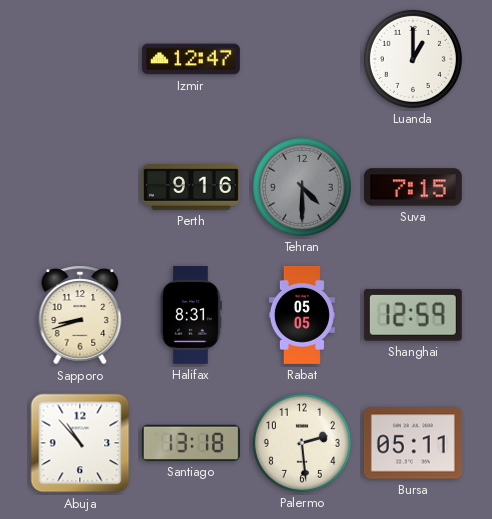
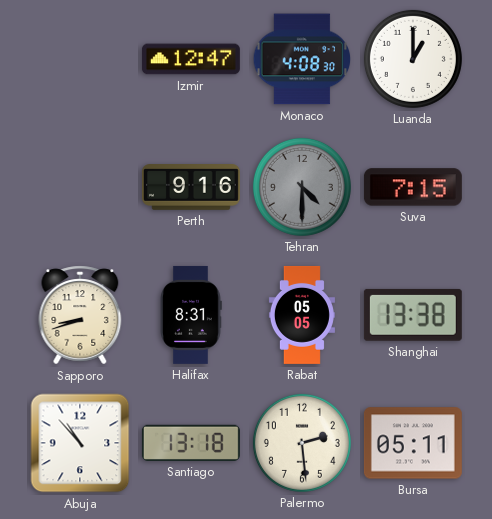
Monaco: none -> 4:08 (302, 59)
Shanghai: 12:59 -> 13:38 (413, 315)
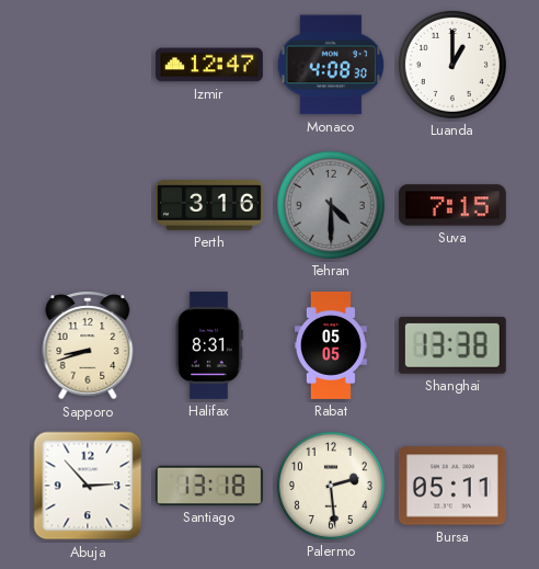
Perth: 9:16 -> 3:16 (209, 205)
Abuja: 10:53 -> 2:53 (88, 486)
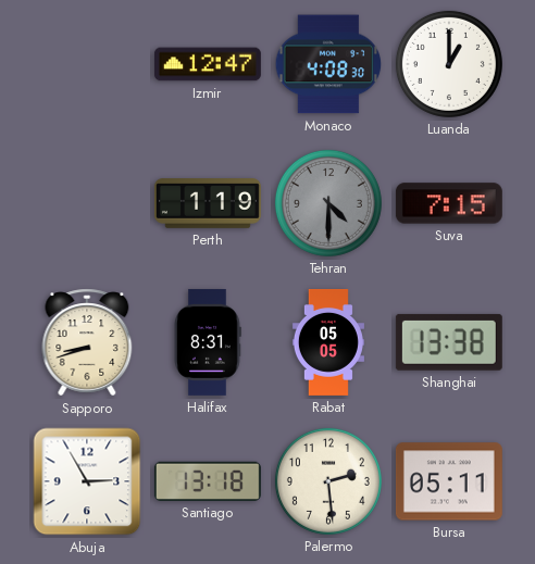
Perth: 3:16 -> 1:19 (208, 203)
Abuja: 2:53 -> 2:55 (87, 481)
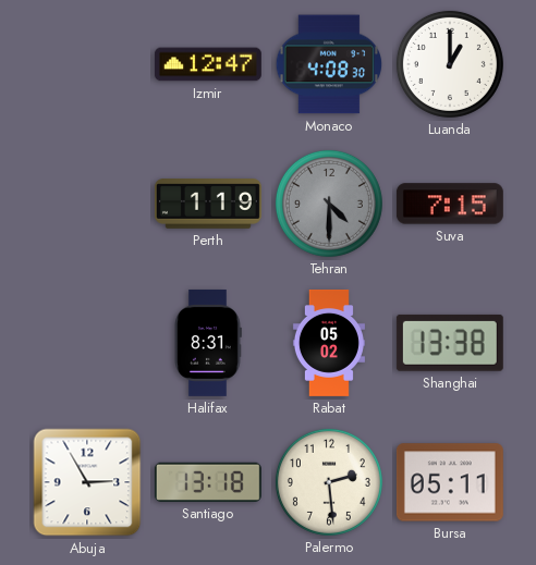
Sapporo: 8:42 -> none (87, 342)
Rabat: 05:05 -> 05:02 (329, 343)
